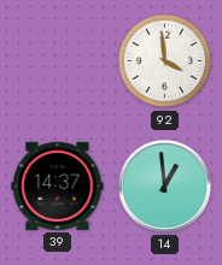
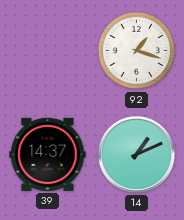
92: 3:59 -> 1:18 (137, 51)
14: 12:59 -> 1:11 (136, 154)
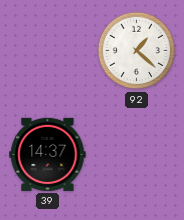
92: 1:18 -> 1:22 (137, 51)
14: 1:11 -> none (136, 154)
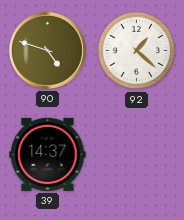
90: none -> 4:48 (47, 50)
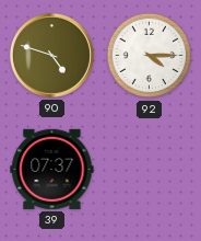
92: 1:22 -> 4:15 (150, 56)
39: 14:37 -> 07:37 (52, 169)
